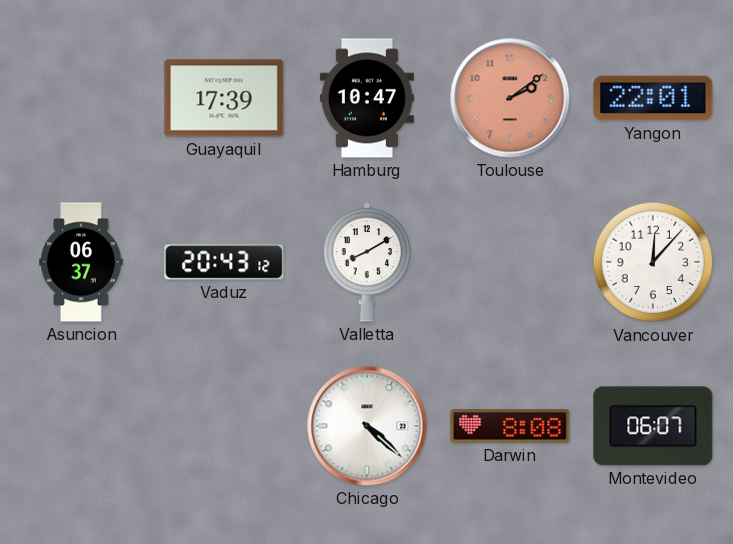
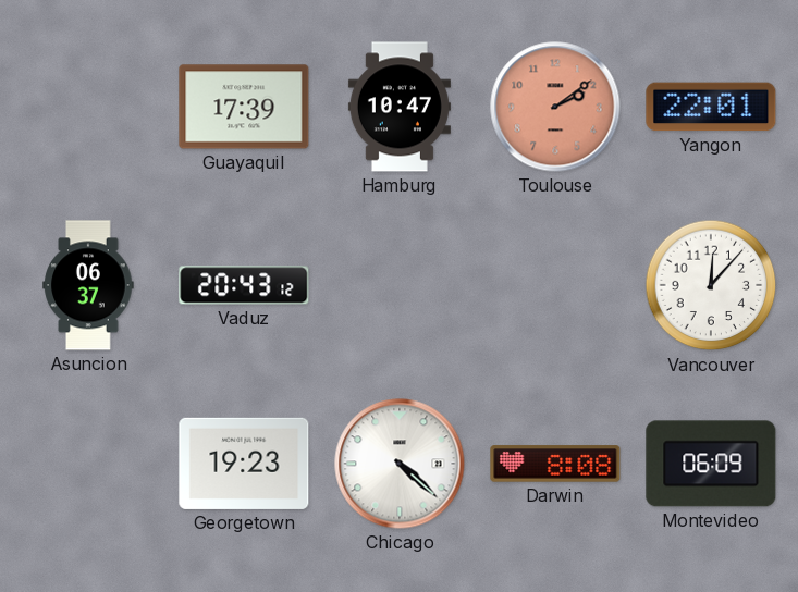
Valletta: 8:10 -> none (367, 262)
Georgetown: none -> 19:23 (244, 464)
Montevideo: 06:07 -> 06:09 (711, 464)
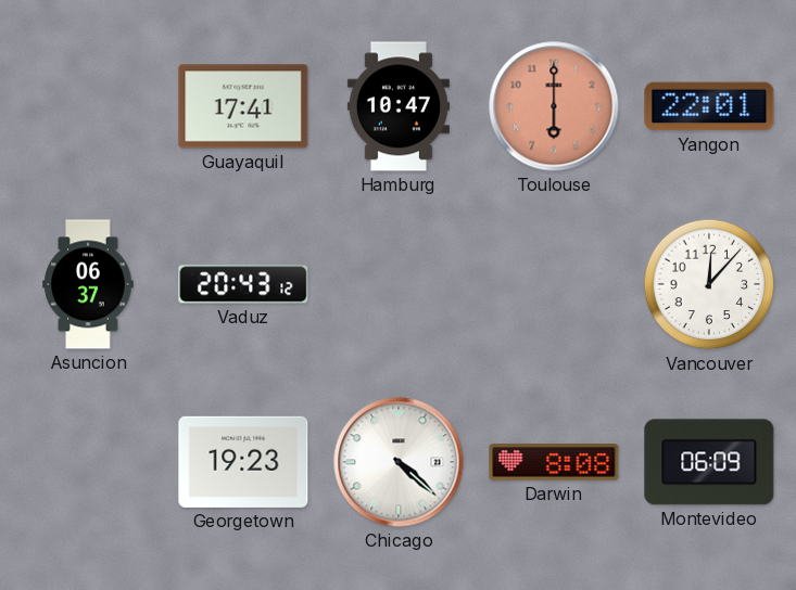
Guayaquil: 17:39 -> 17:41 (243, 106)
Toulouse: 2:09 -> 6:00 (554, 106)
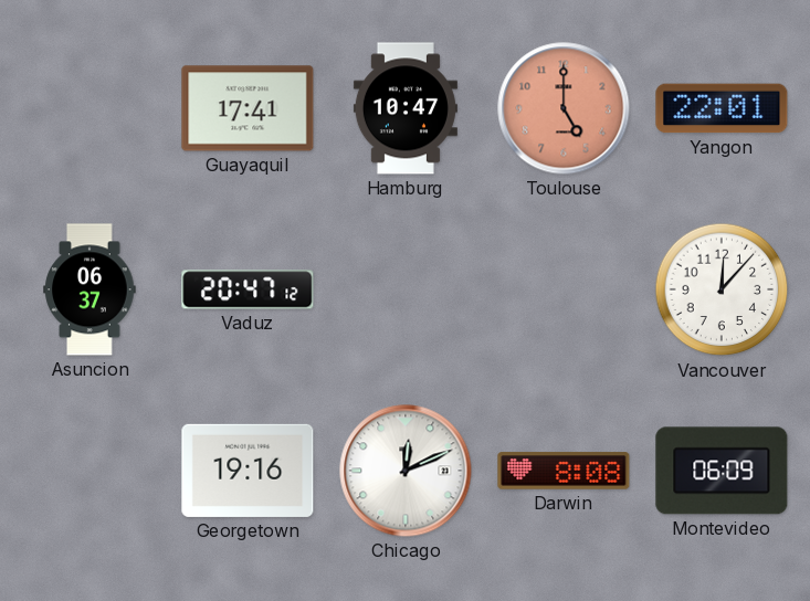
Toulouse: 6:00 -> 5:00 (564, 108)
Vaduz: 20:43 -> 20:47 (248, 289)
Georgetown: 19:23 -> 19:16 (248, 471)
Chicago: 4:22 -> 12:11 (406, 471)
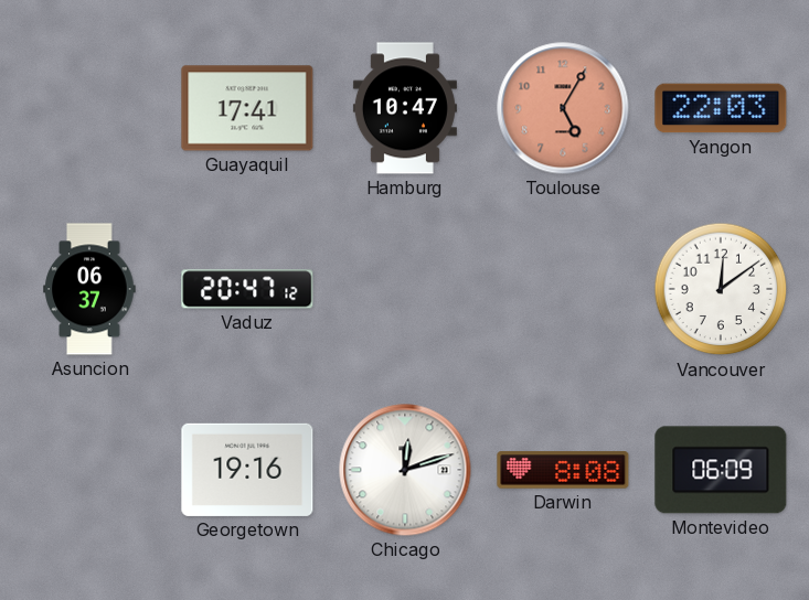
Toulouse: 5:00 -> 5:05 (563, 108)
Yangon: 22:01 -> 22:03 (721, 108)
Vancouver: 12:07 -> 12:09 (721, 289)
Chicago: 12:11 -> 12:12 (405, 470)
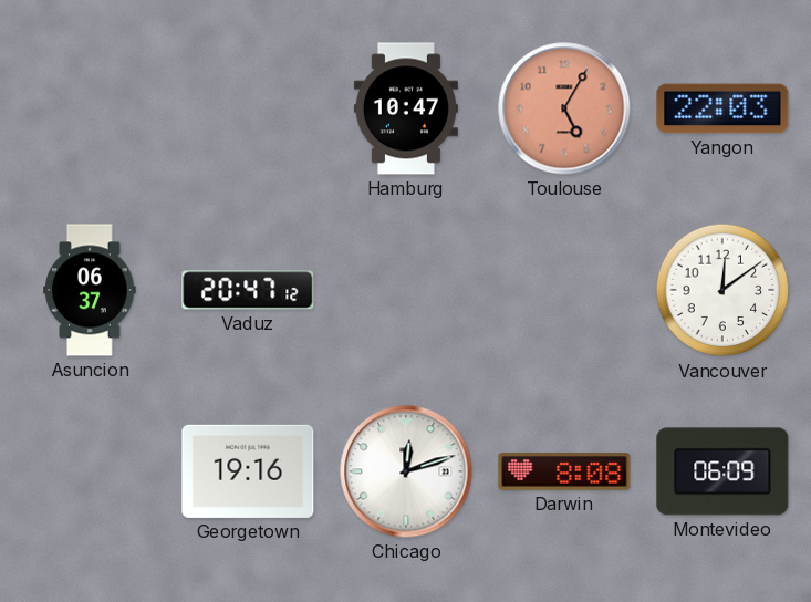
Guayaquil: 17:41 -> none (247, 108)
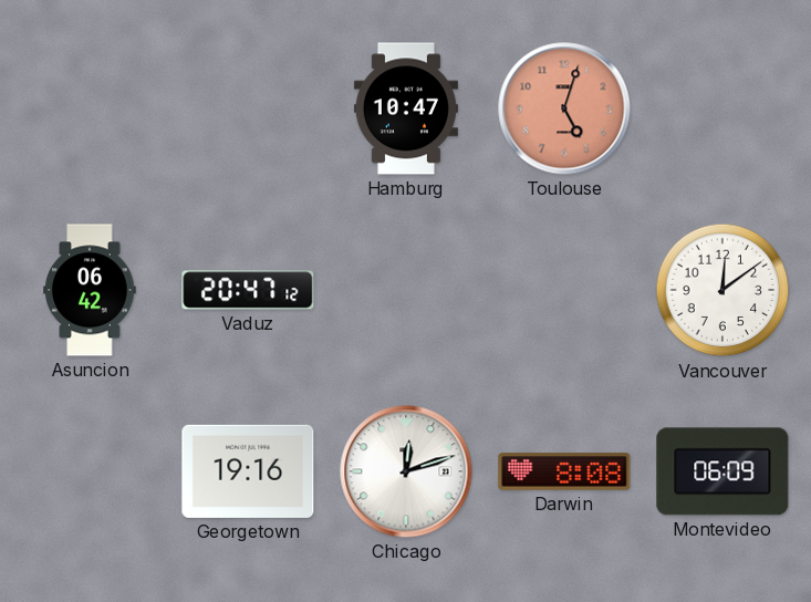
Toulouse: 5:05 -> 5:03 (564, 108)
Yangon: 22:03 -> none (722, 108)
Asuncion: 06:37 -> 06:42 (90, 290)
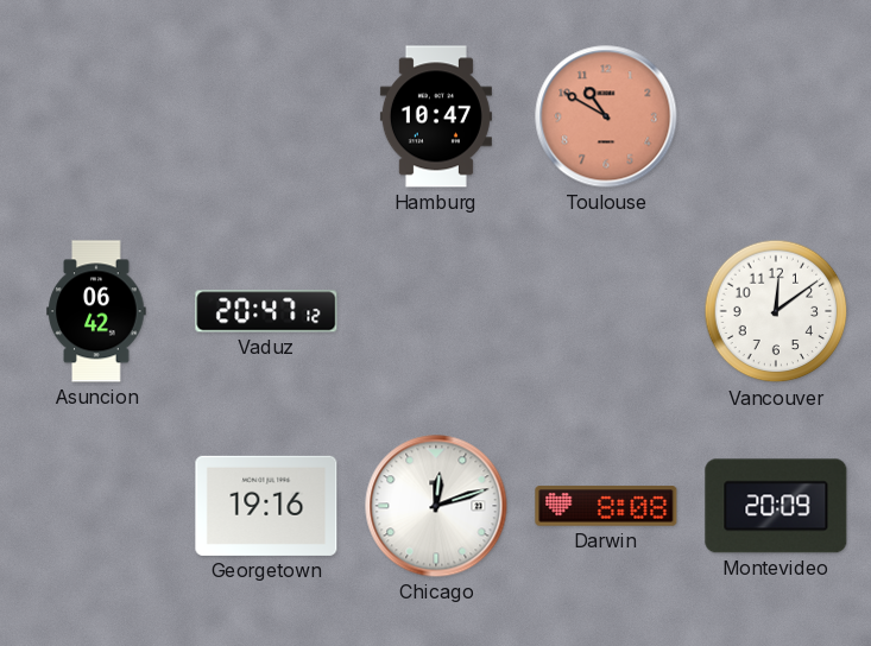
Toulouse: 5:03 -> 10:50 (606, 116)
Montevideo: 06:09 -> 20:09 (776, 506)
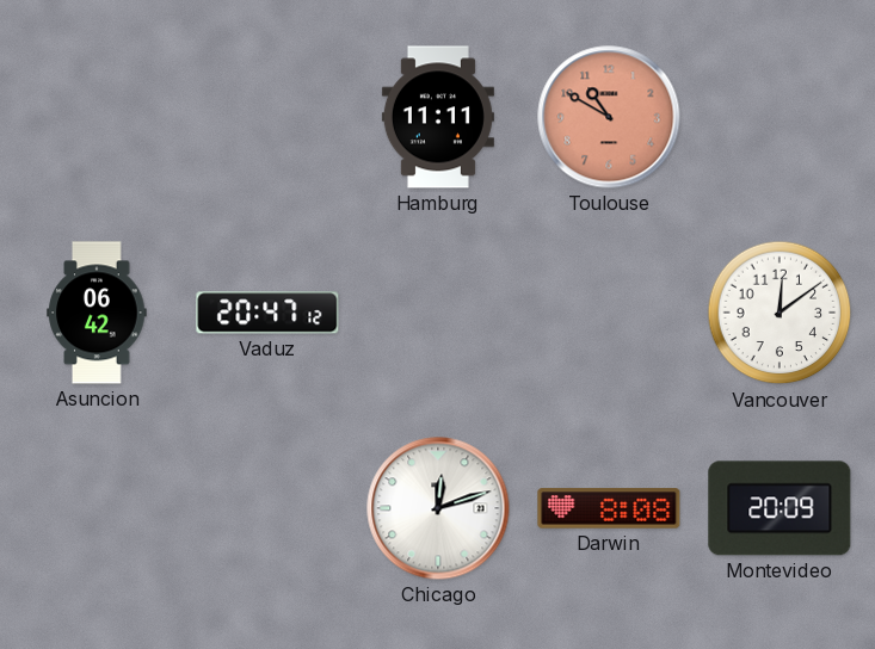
Hamburg: 10:47 -> 11:11 (438, 117)
Georgetown: 19:16 -> none (266, 506)
